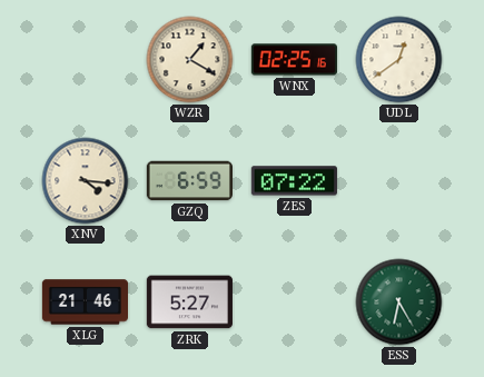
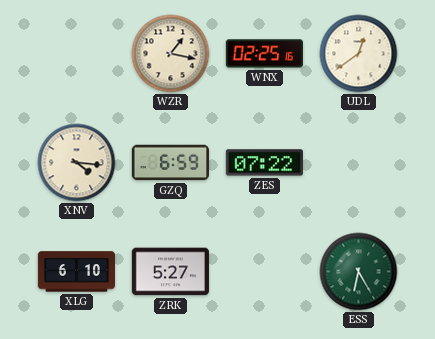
WZR: 1:20 -> 1:17 (171, 54)
XLG: 21:46 -> 6:10 (76, 272)
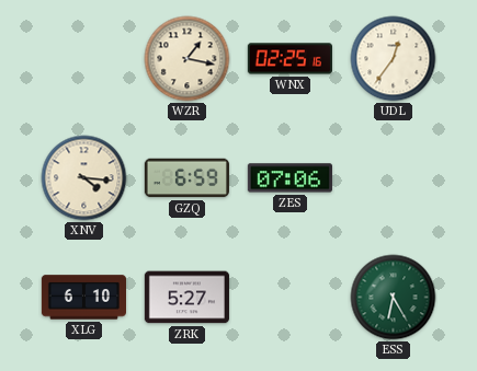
UDL: 12:39 -> 12:36 (394, 59)
ZES: 07:22 -> 07:06 (289, 178)
